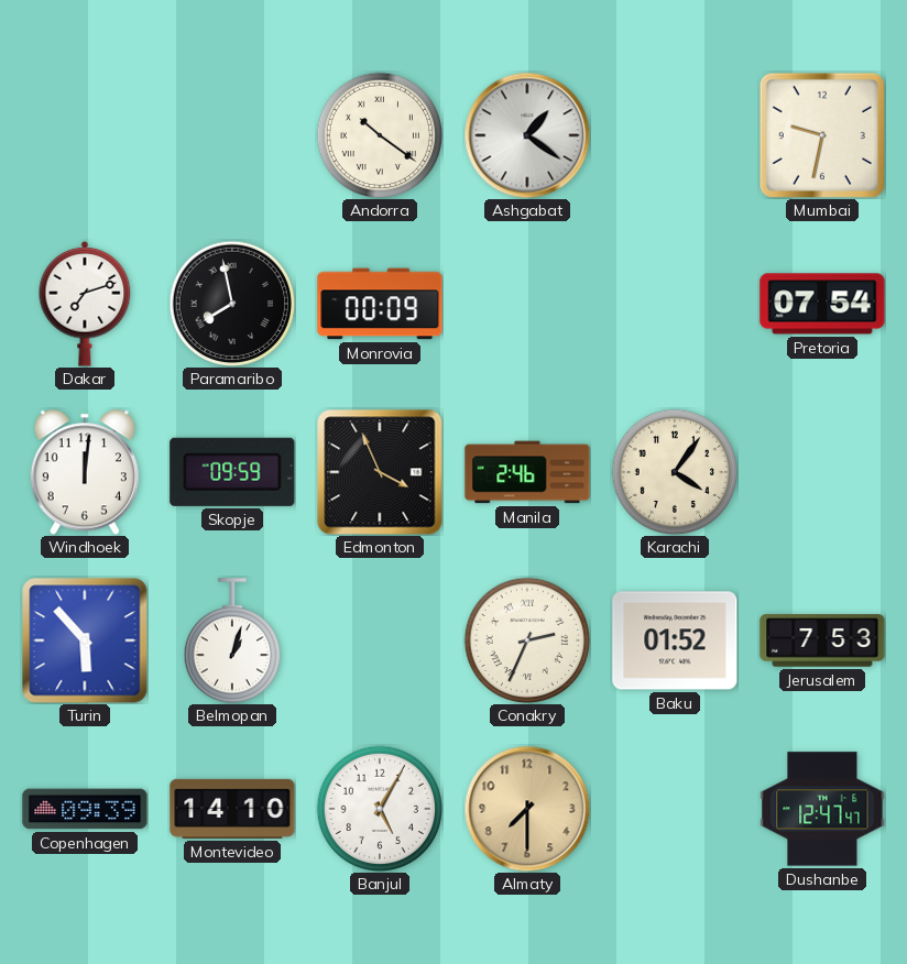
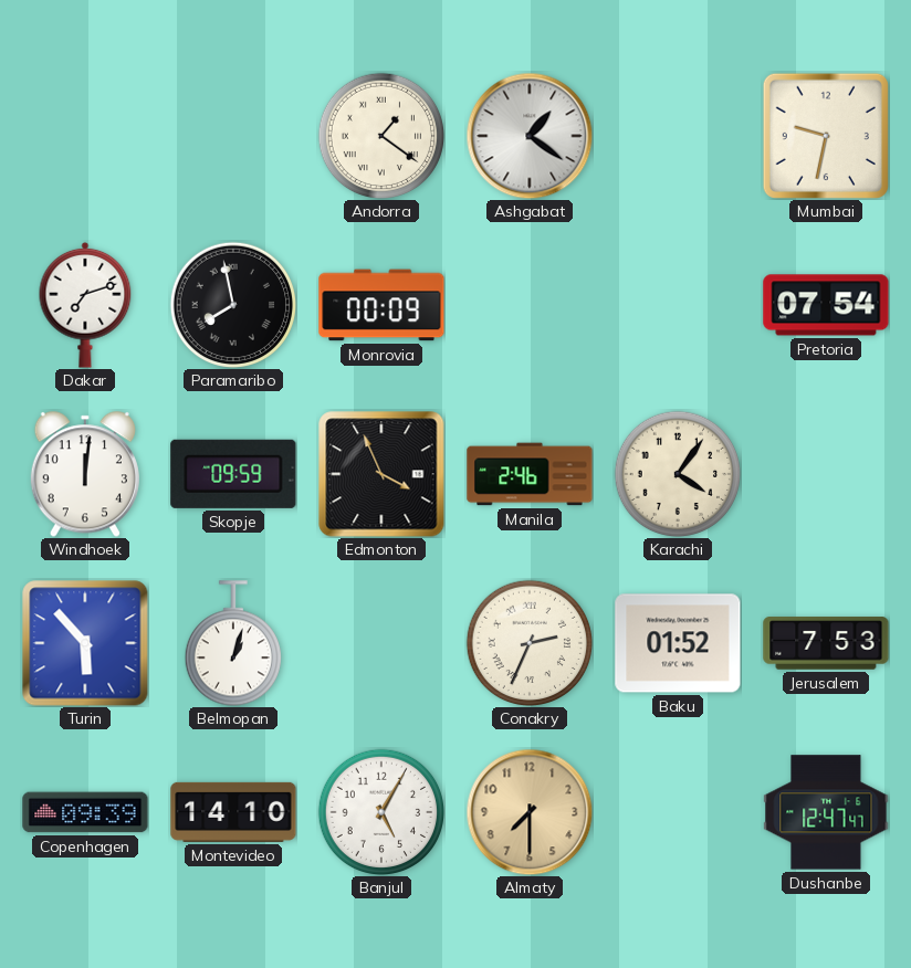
Andorra: 10:21 -> 1:21 (380, 135)
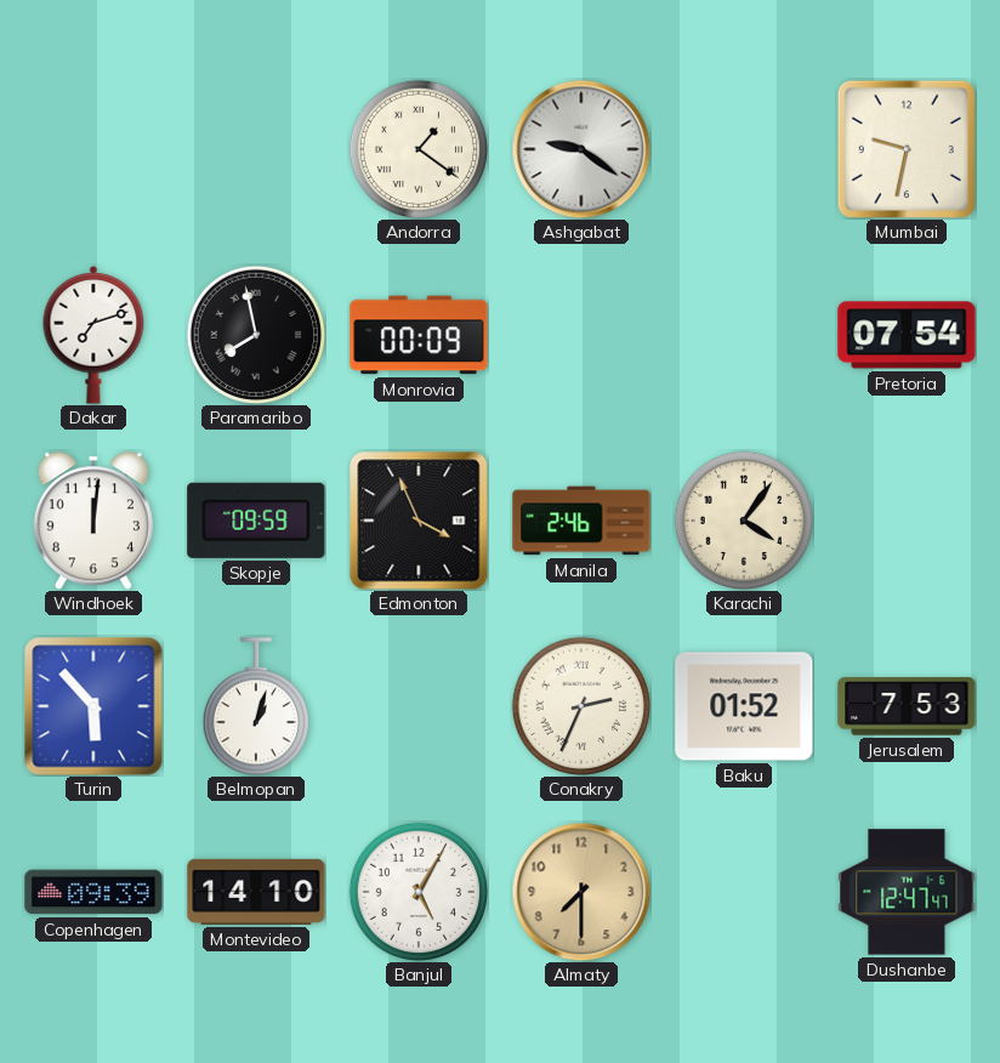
Ashgabat: 1:21 -> 9:21 (581, 149)
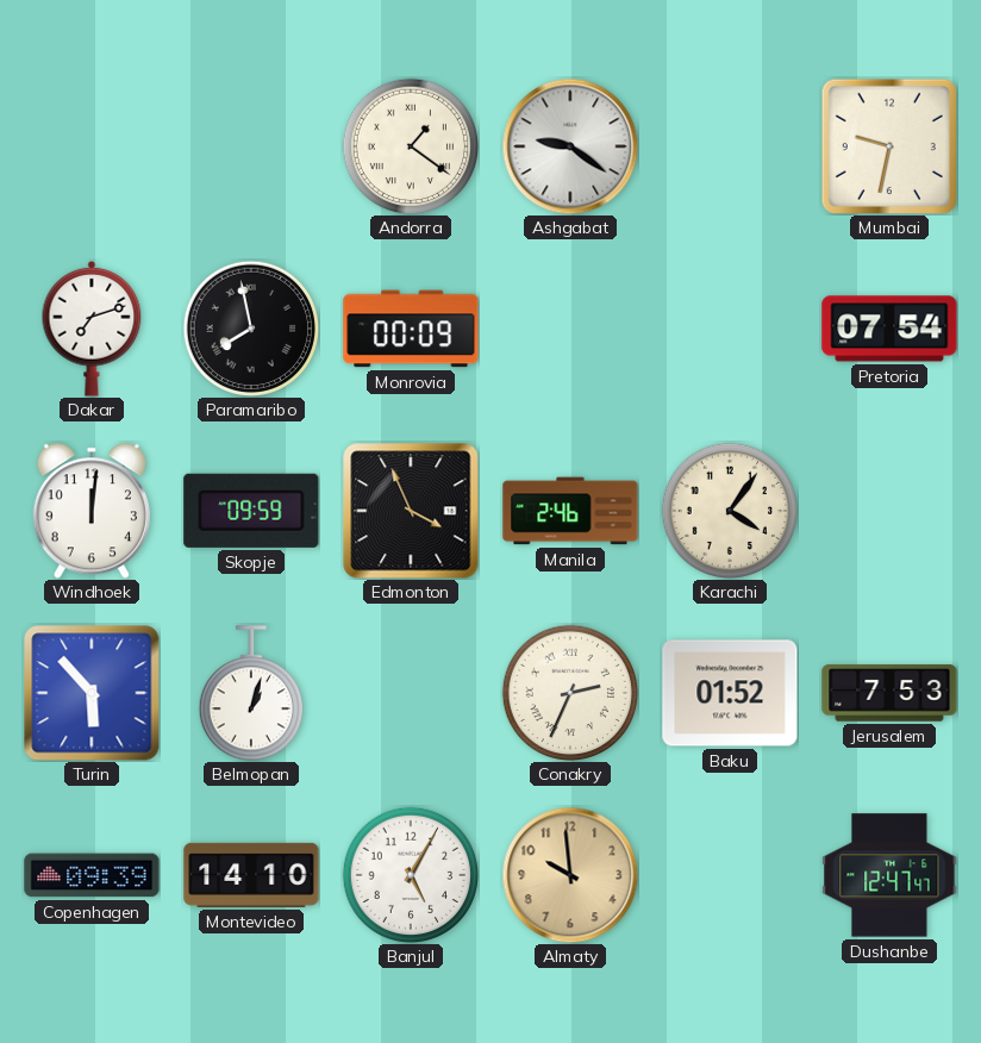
Almaty: 7:30 -> 9:59 (570, 875)
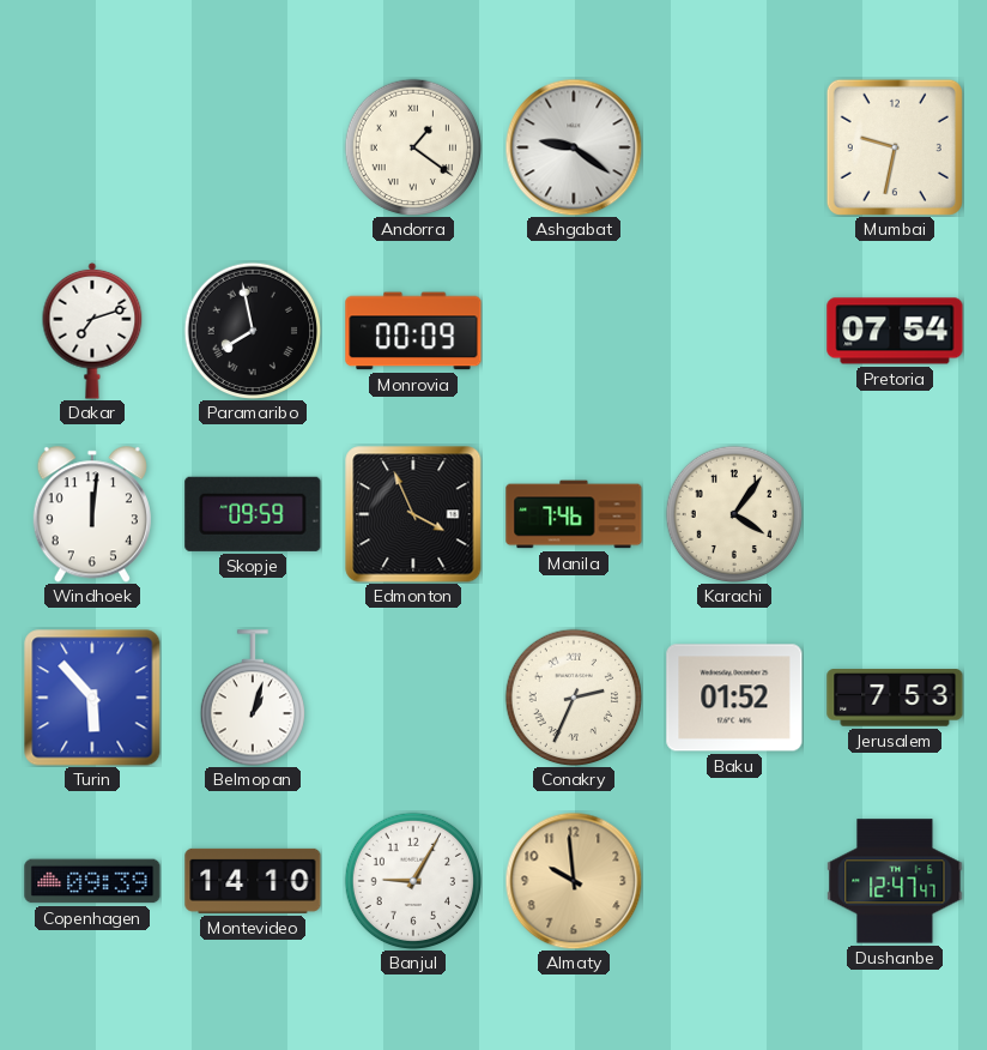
Manila: 2:46 -> 7:46 (574, 514)
Banjul: 5:05 -> 9:05 (412, 880)
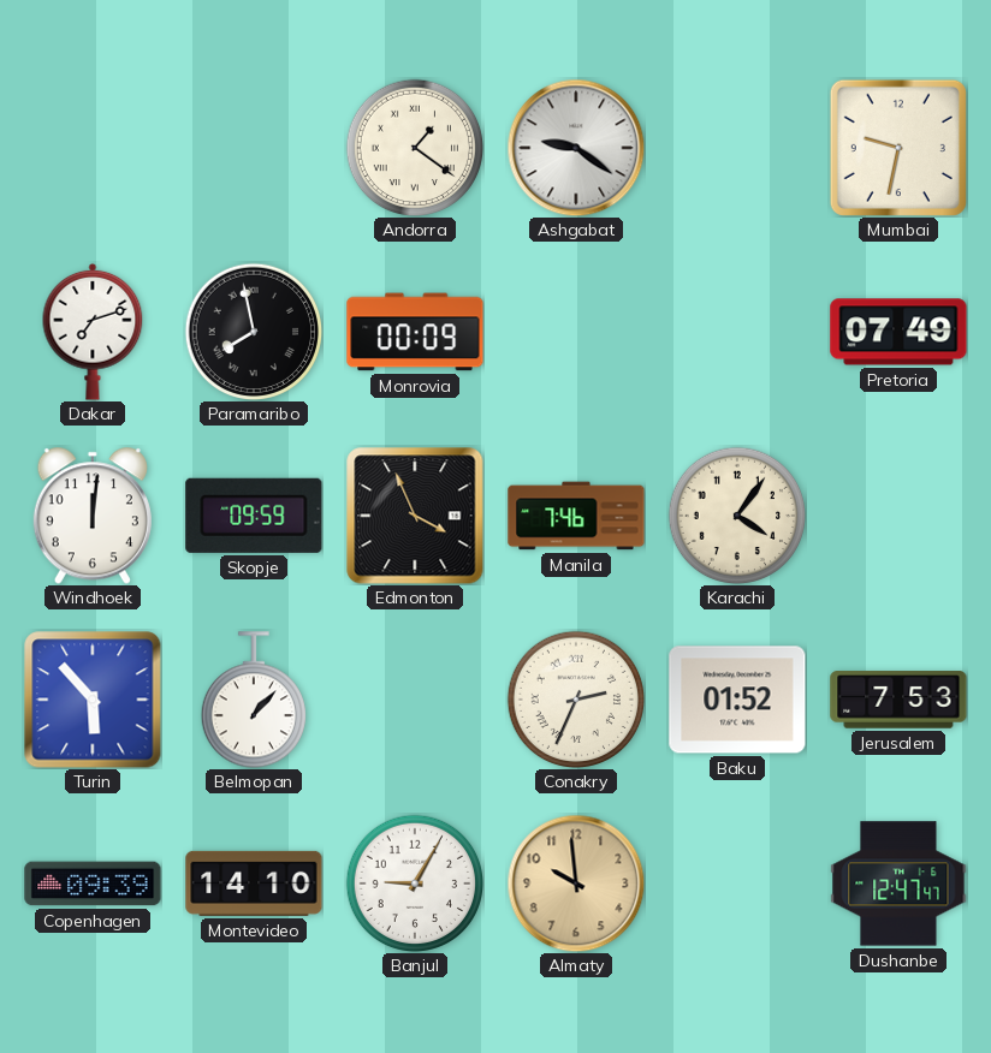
Pretoria: 07:54 -> 07:49 (898, 332)
Belmopan: 1:03 -> 1:07 (254, 700)
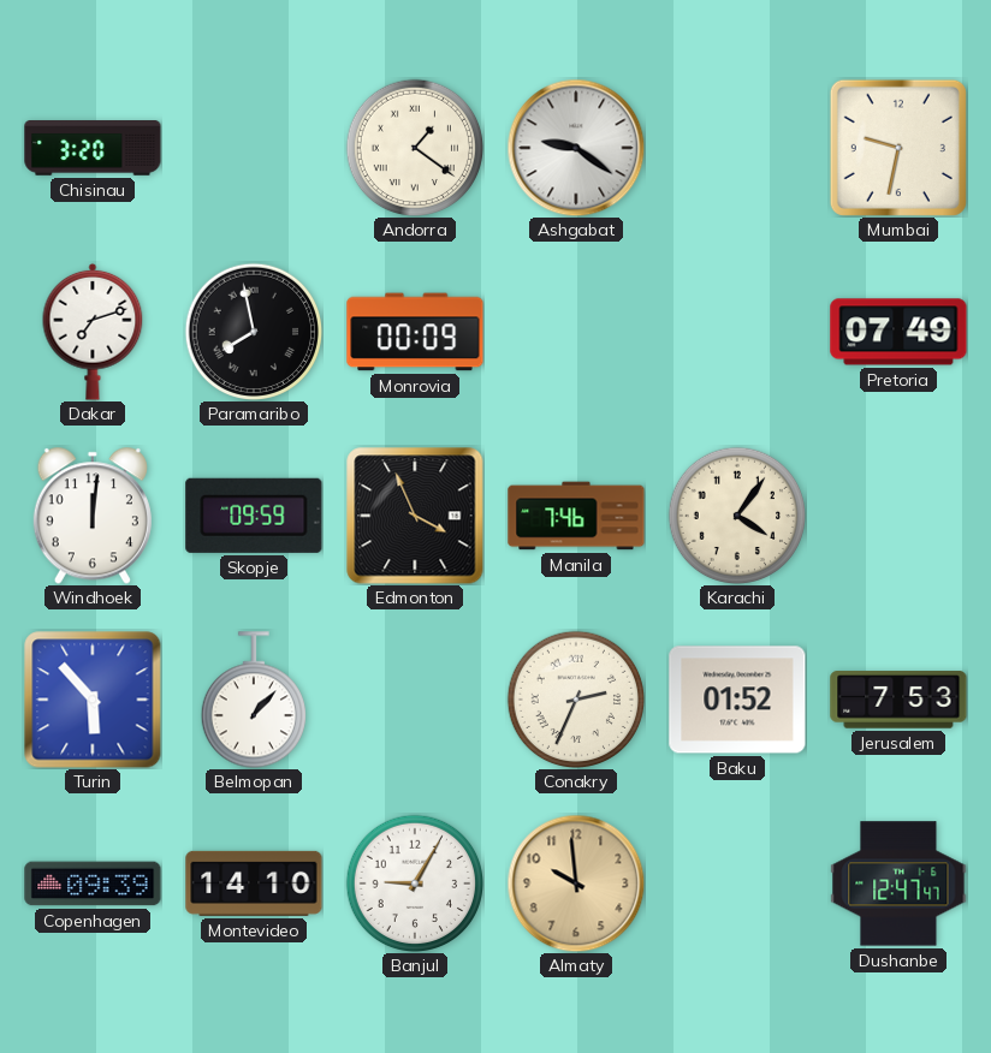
Chisinau: none -> 3:20 (93, 149)
